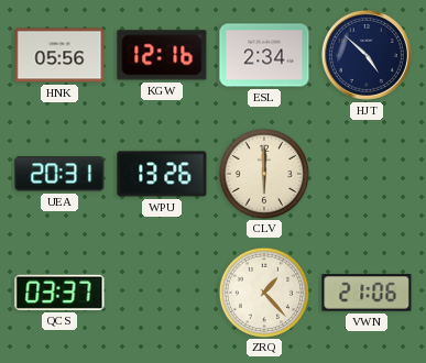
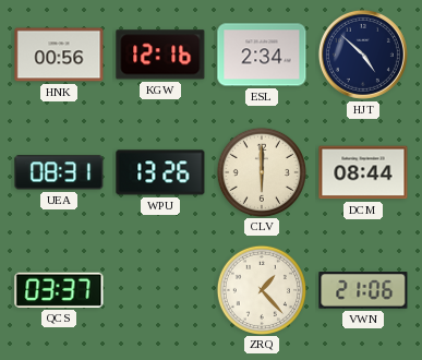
HNK: 05:56 -> 00:56 (59, 55)
UEA: 20:31 -> 08:31 (59, 172)
DCM: none -> 08:44 (363, 172)
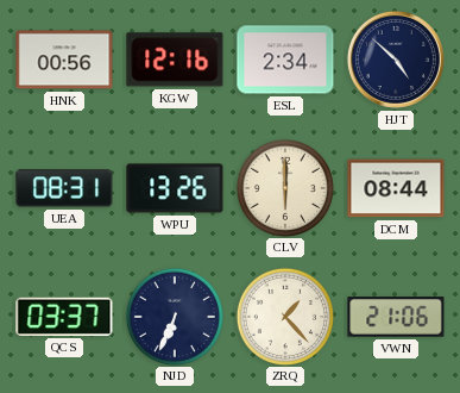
NJD: none -> 6:34 (174, 316)
